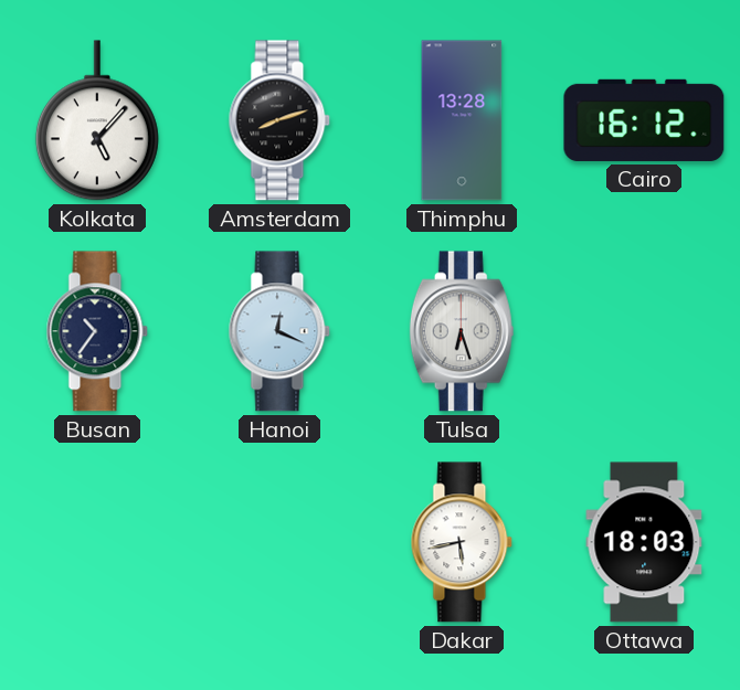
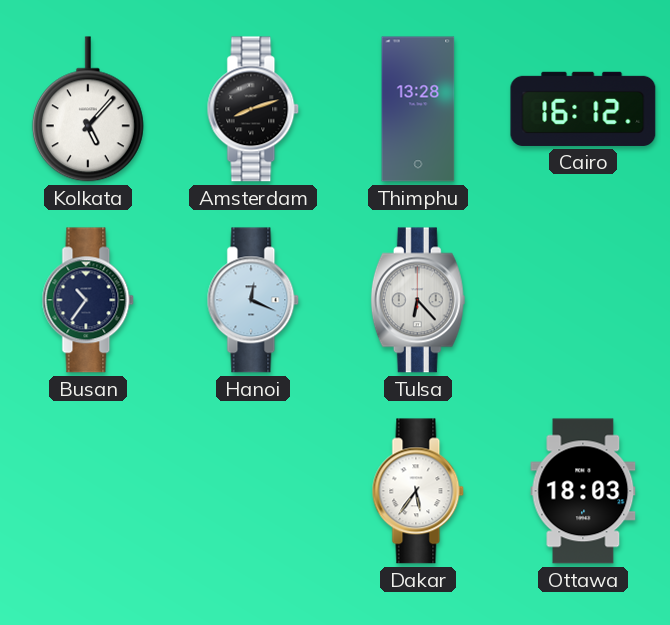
Tulsa: 6:27 -> 6:23 (418, 300)
Dakar: 5:43 -> 5:36 (418, 491)
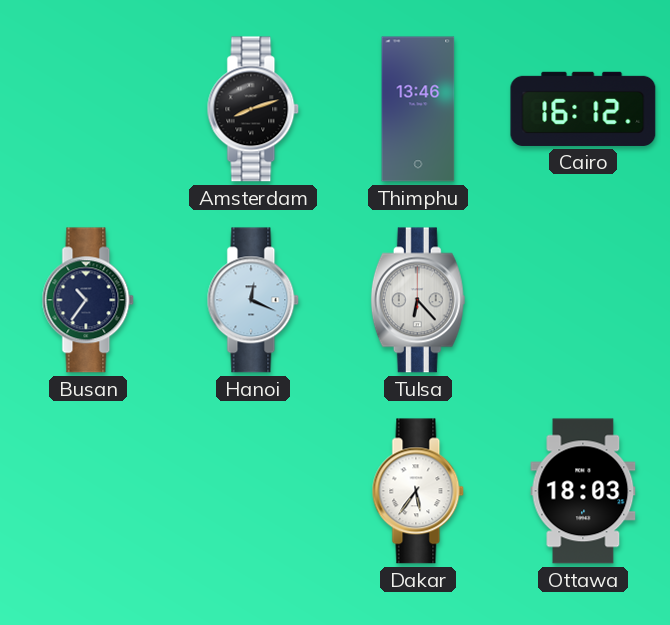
Kolkata: 5:07 -> none (88, 109)
Thimphu: 13:28 -> 13:46 (418, 109)
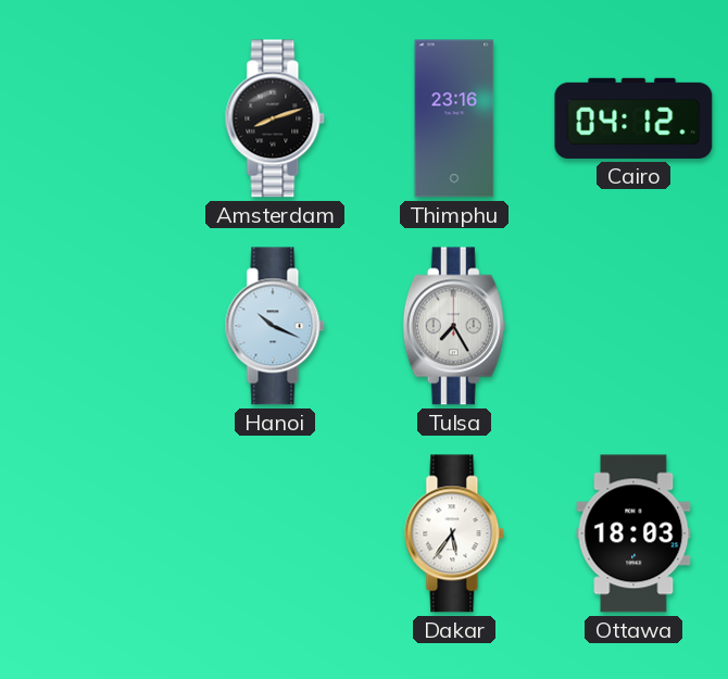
Thimphu: 13:46 -> 23:16 (454, 118)
Cairo: 16:12 -> 04:12 (633, 118)
Busan: 10:36 -> none (88, 300)
Hanoi: 12:19 -> 10:19 (275, 326)
Tulsa: 6:23 -> 7:25 (454, 326)
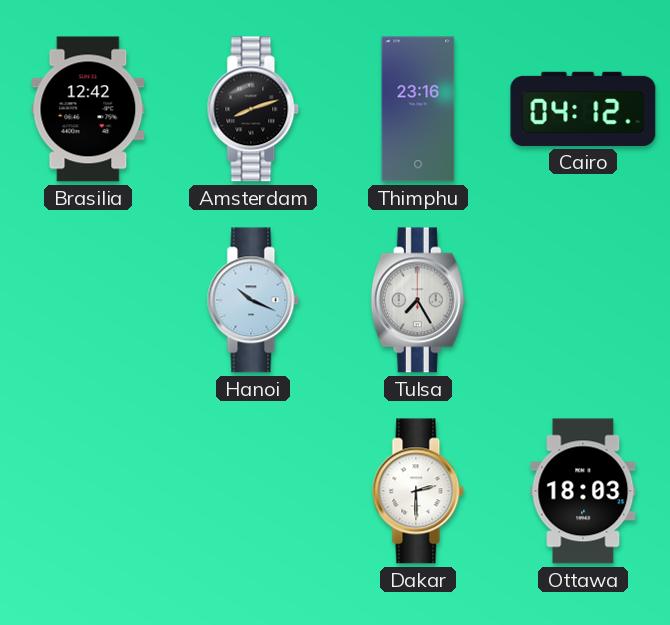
Brasilia: none -> 12:42 (88, 109)
Dakar: 5:36 -> 2:30 (418, 491)
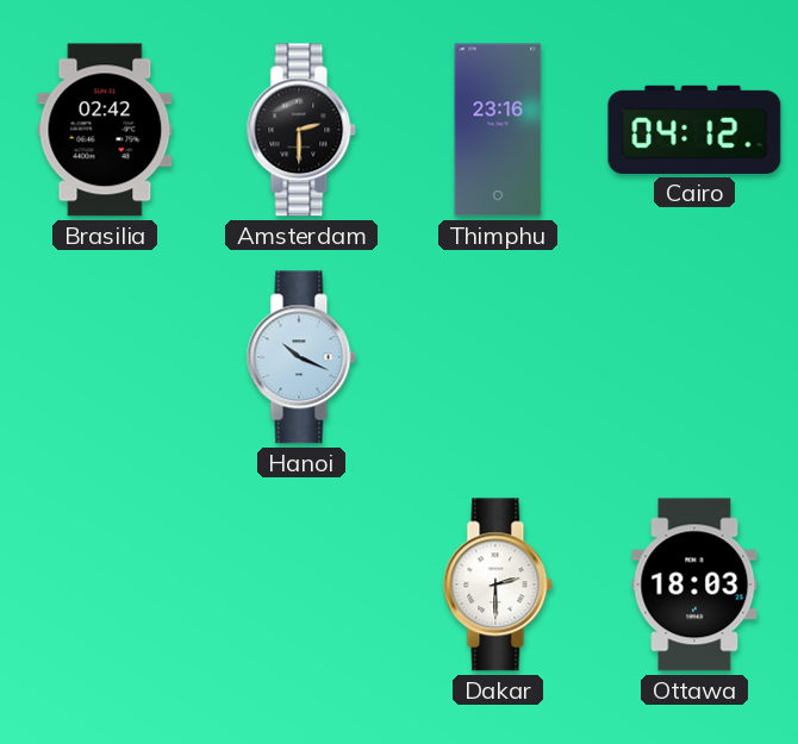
Brasilia: 12:42 -> 02:42 (105, 130)
Amsterdam: 8:12 -> 2:30 (301, 130)
Tulsa: 7:25 -> none (418, 300)
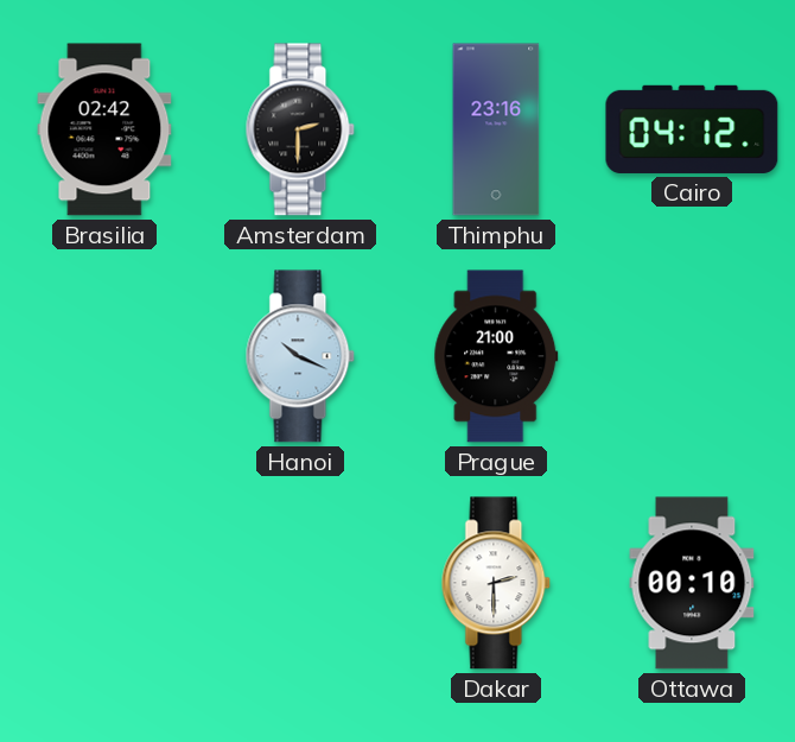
Prague: none -> 21:00 (496, 356)
Ottawa: 18:03 -> 00:10 (692, 583)
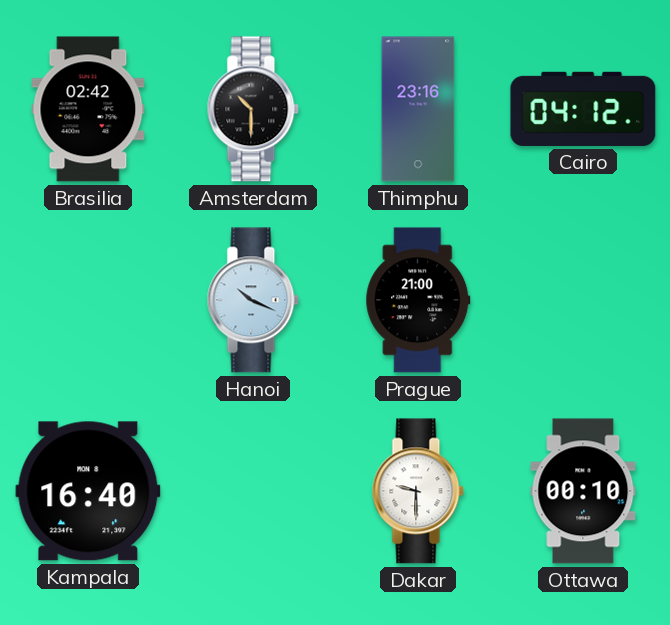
Amsterdam: 2:30 -> 10:30 (253, 109)
Kampala: none -> 16:40 (88, 491)
Dakar: 2:30 -> 9:30 (418, 491)
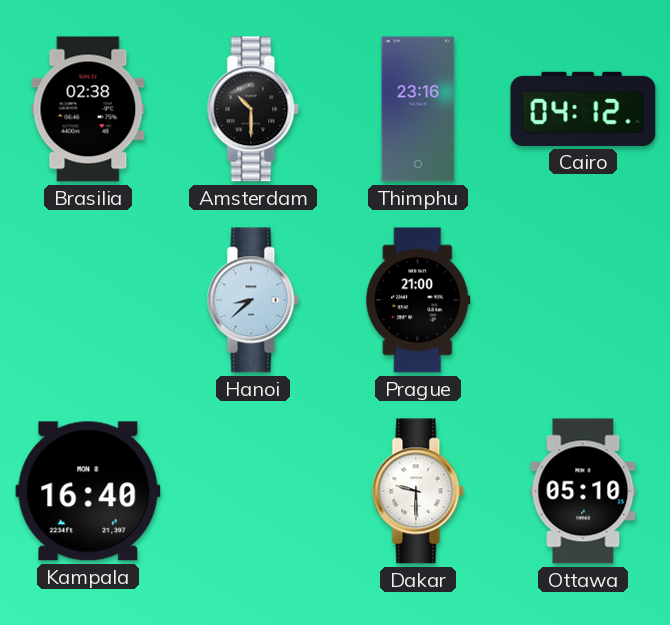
Brasilia: 02:42 -> 02:38 (88, 109)
Hanoi: 10:19 -> 8:38 (253, 300)
Ottawa: 00:10 -> 05:10 (583, 491)
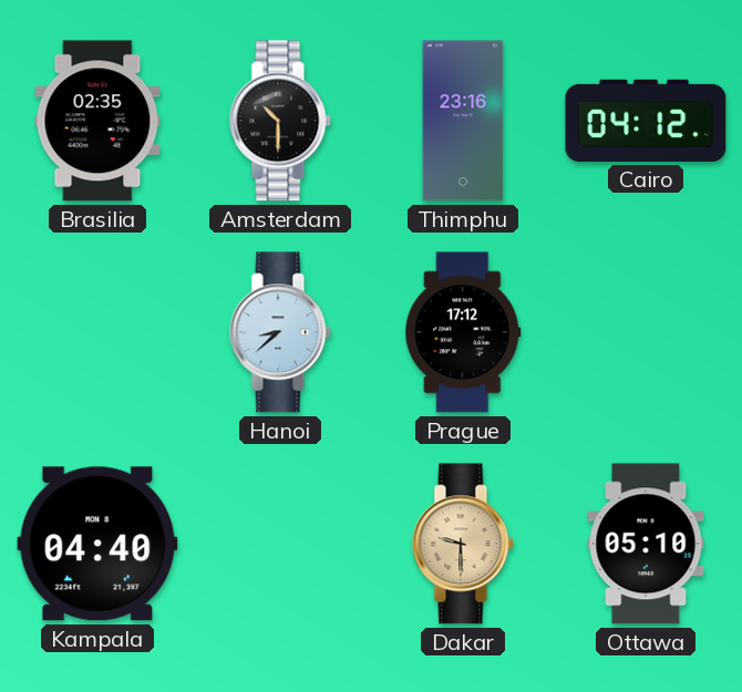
Brasilia: 02:38 -> 02:35 (97, 121)
Prague: 21:00 -> 17:12 (463, 332)
Kampala: 16:40 -> 04:40 (97, 544)
Dakar dial: white -> champagne (463, 544)
